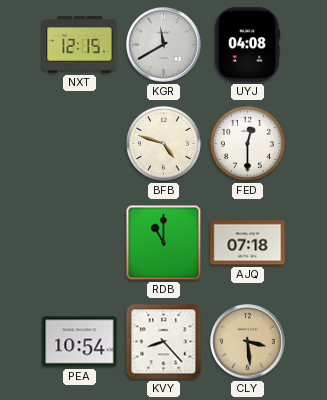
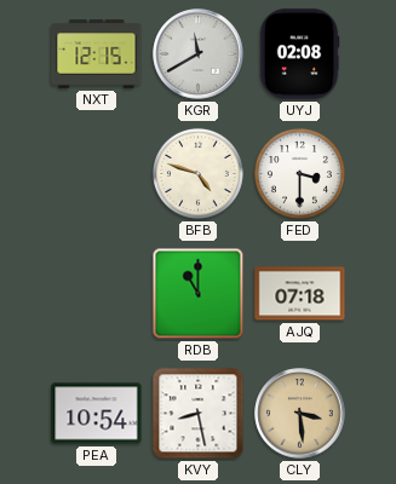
UYJ: 04:08 -> 02:08 (299, 54)
FED: 12:30 -> 3:30 (299, 173)
KVY: 8:23 -> 8:28 (199, 414)
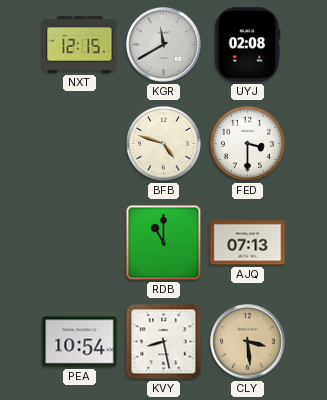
AJQ: 07:18 -> 07:13 (248, 243)
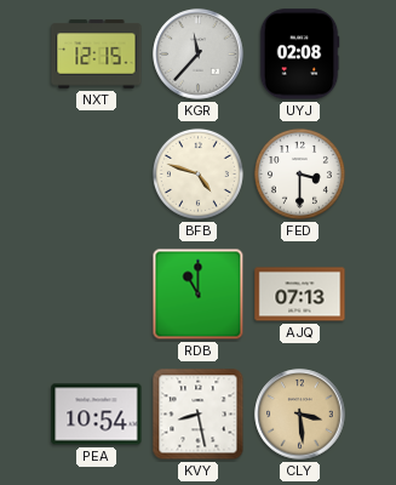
KGR: 11:40 -> 11:37 (199, 55)
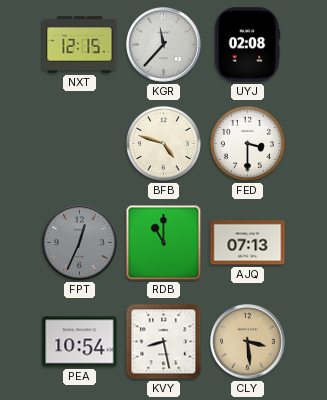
FPT: none -> 12:34 (80, 243)
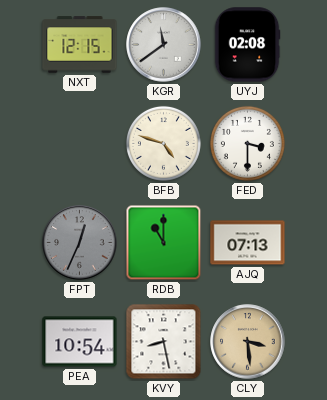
KGR: 11:37 -> 11:39 (164, 45)
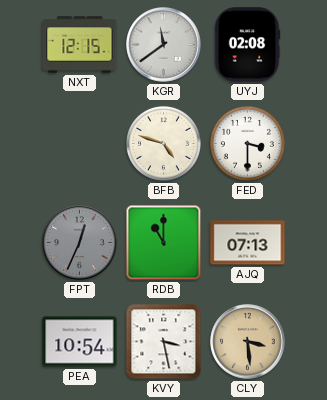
KVY: 8:28 -> 3:28 (164, 342)
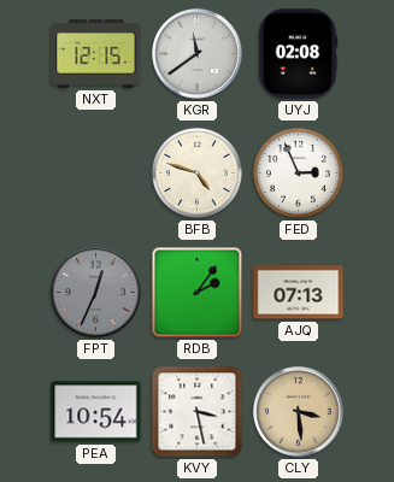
FED: 3:30 -> 2:56 (298, 172)
RDB: 11:00 -> 2:06 (198, 293)
